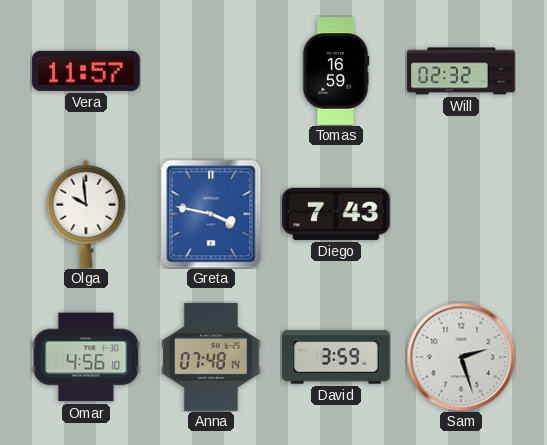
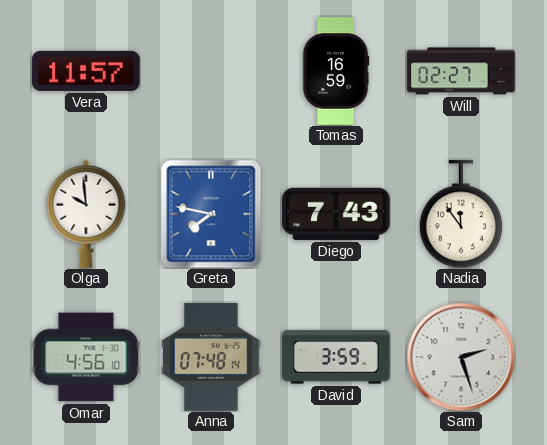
Will: 02:32 -> 02:27 (461, 71)
Greta: 3:47 -> 7:47 (211, 214)
Nadia: none -> 11:54 (460, 214)
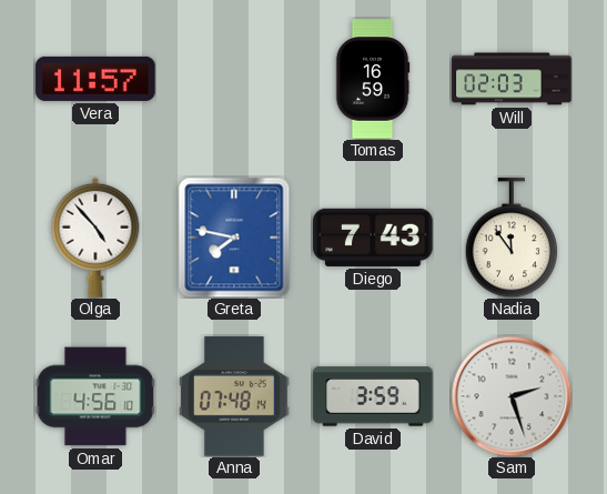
Will: 02:27 -> 02:03 (512, 79)
Olga: 9:59 -> 4:53 (95, 238)
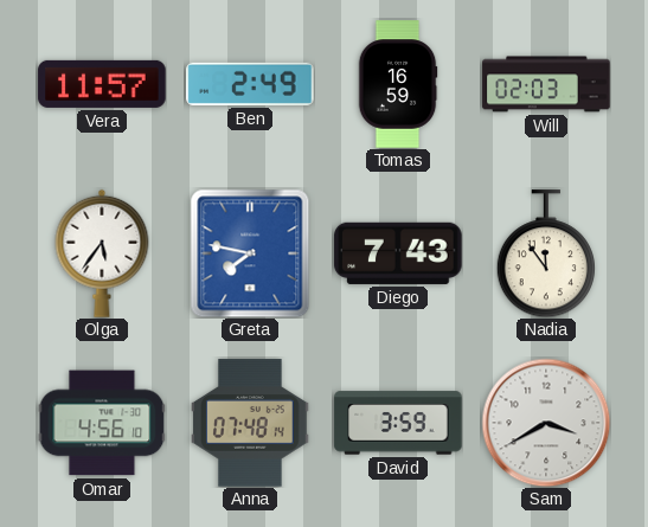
Ben: none -> 2:49 (250, 84)
Olga: 4:53 -> 5:36 (102, 253)
Sam: 2:27 -> 3:40 (546, 423)
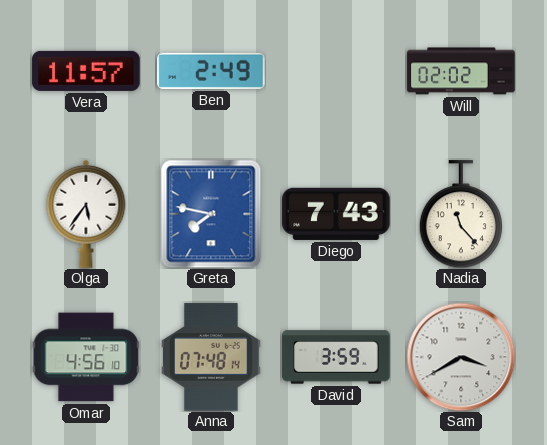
Tomas: 16:59 -> none (398, 84)
Will: 02:03 -> 02:02 (461, 71)
Nadia: 11:54 -> 11:23 (460, 214)
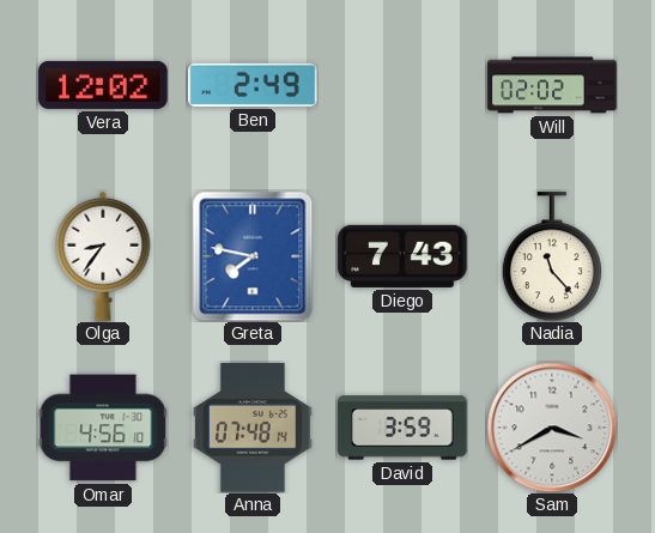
Vera: 11:57 -> 12:02 (103, 85)
Olga: 5:36 -> 8:36 (103, 256)
